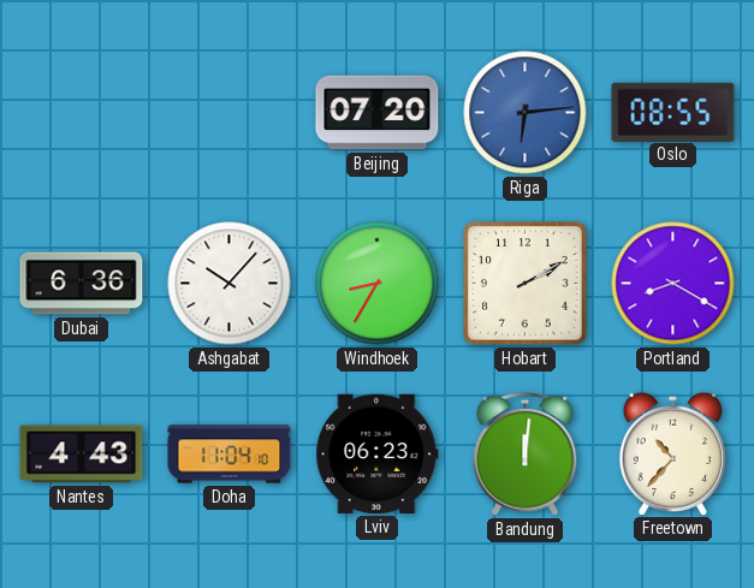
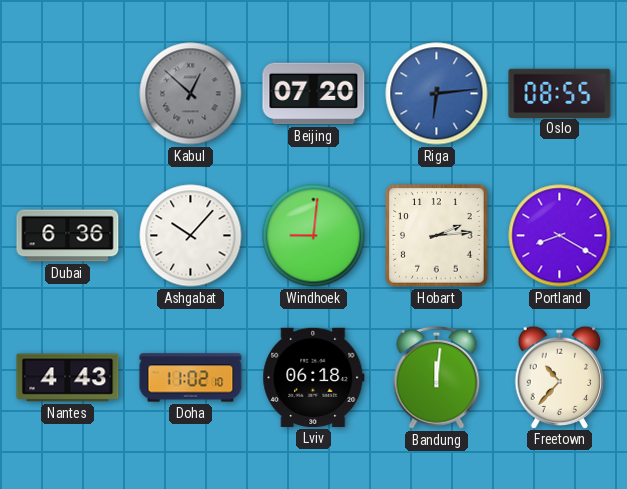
Kabul: none -> 12:52 (191, 94)
Windhoek: 8:35 -> 9:01 (314, 236)
Hobart: 2:10 -> 2:14 (437, 236)
Doha: 11:04 -> 11:02 (191, 378)
Lviv: 06:23 -> 06:18 (314, 377)
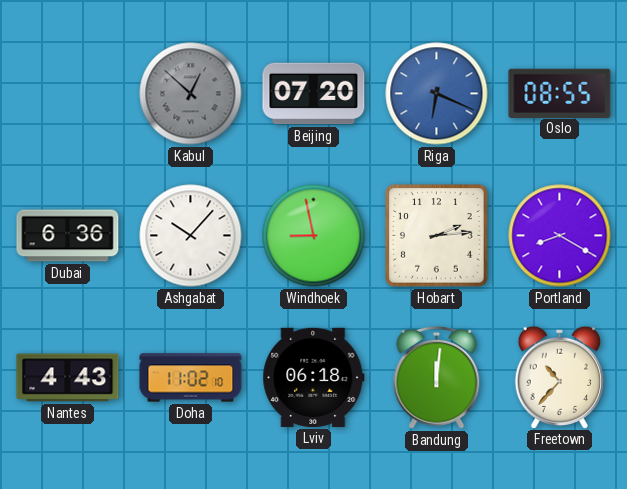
Riga: 6:14 -> 6:19 (437, 94)
Windhoek: 9:01 -> 8:58 (314, 236)
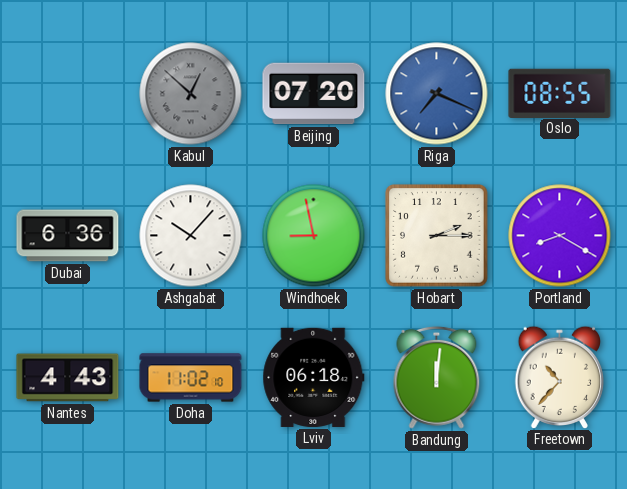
Riga: 6:19 -> 7:19 (437, 94)
Hobart: 2:14 -> 2:15 (437, 236)
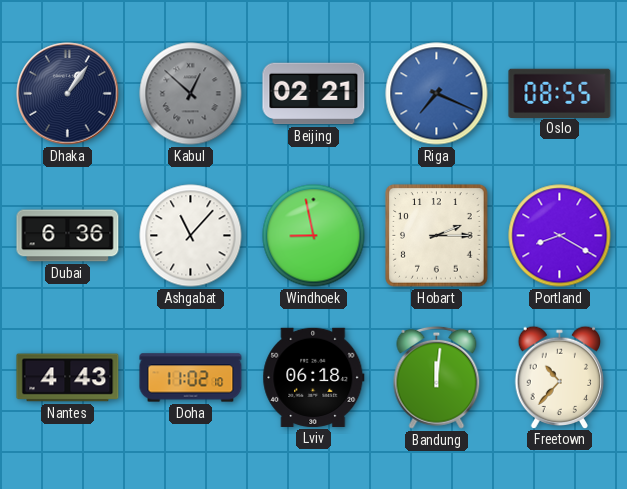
Dhaka: none -> 1:06 (68, 94)
Beijing: 07:20 -> 02:21 (314, 94)
Ashgabat: 10:07 -> 11:07 (191, 236)
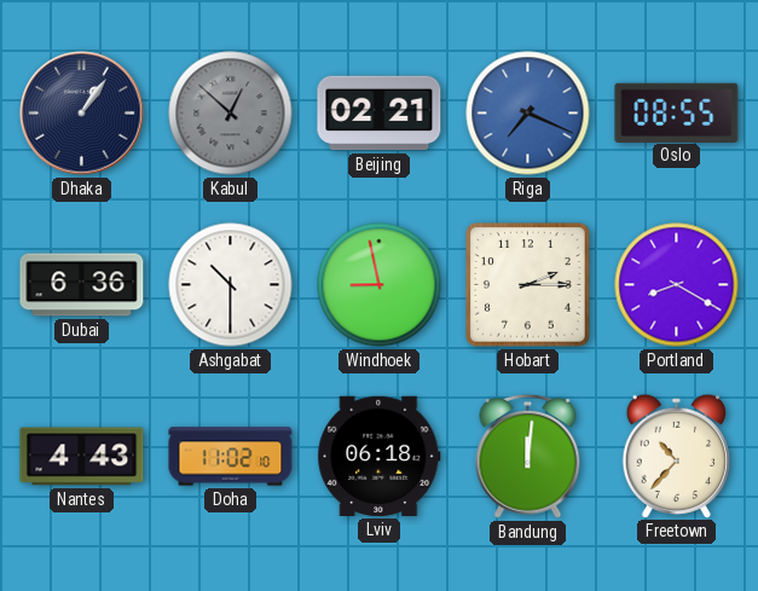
Ashgabat: 11:07 -> 10:30 (231, 285)
